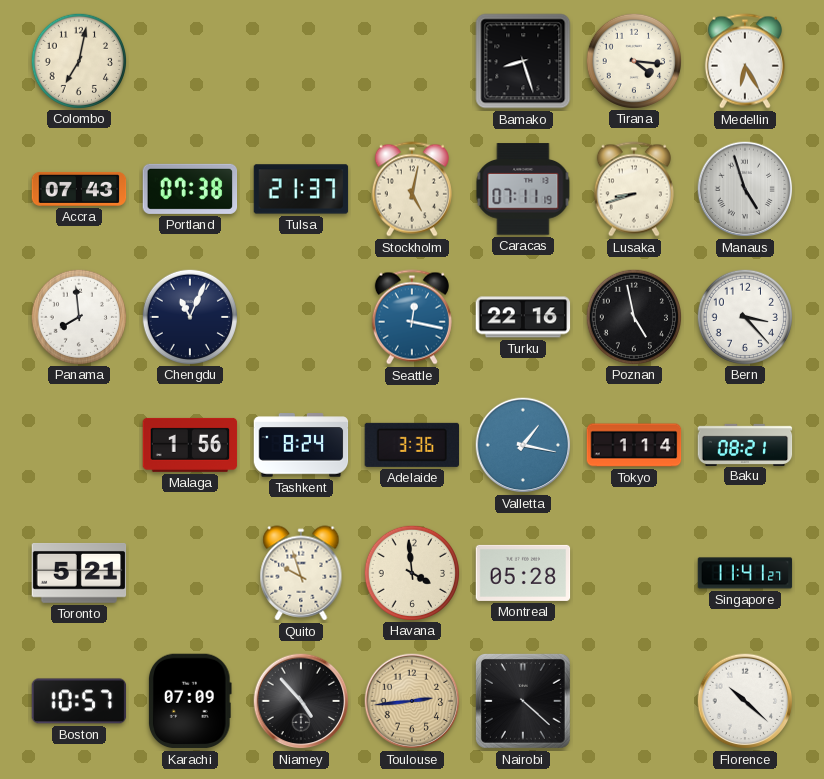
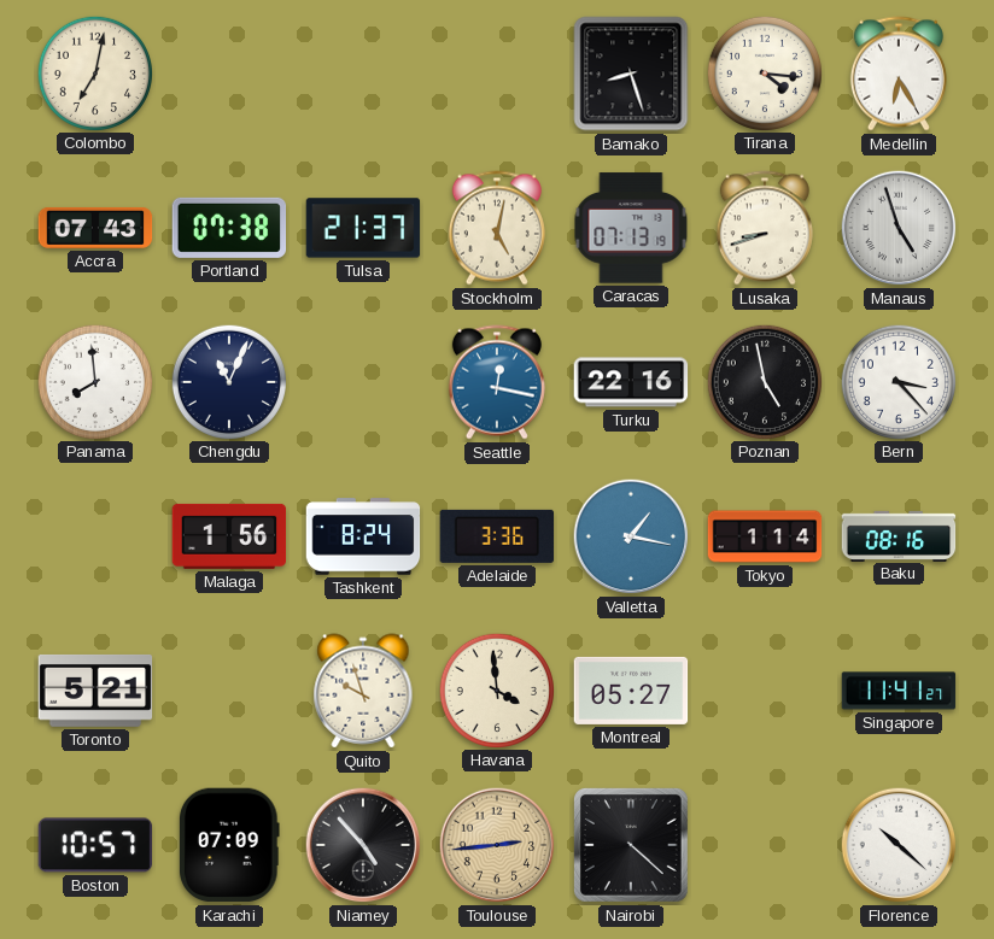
Caracas: 07:11 -> 07:13 (631, 228)
Baku: 08:21 -> 08:16 (899, 535)
Montreal: 05:28 -> 05:27 (631, 691)
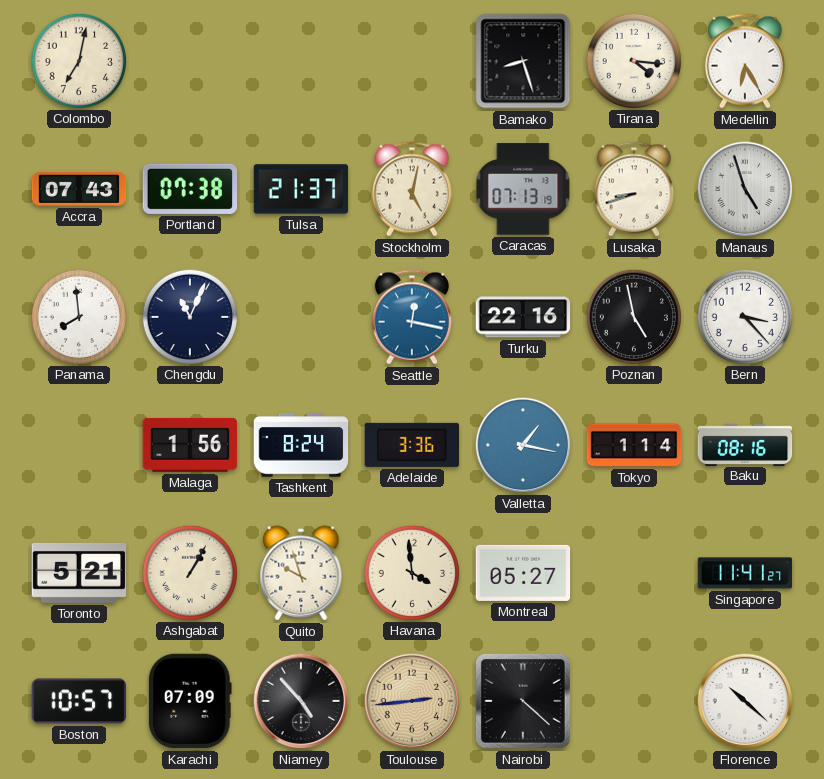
Ashgabat: none -> 1:05 (189, 572)
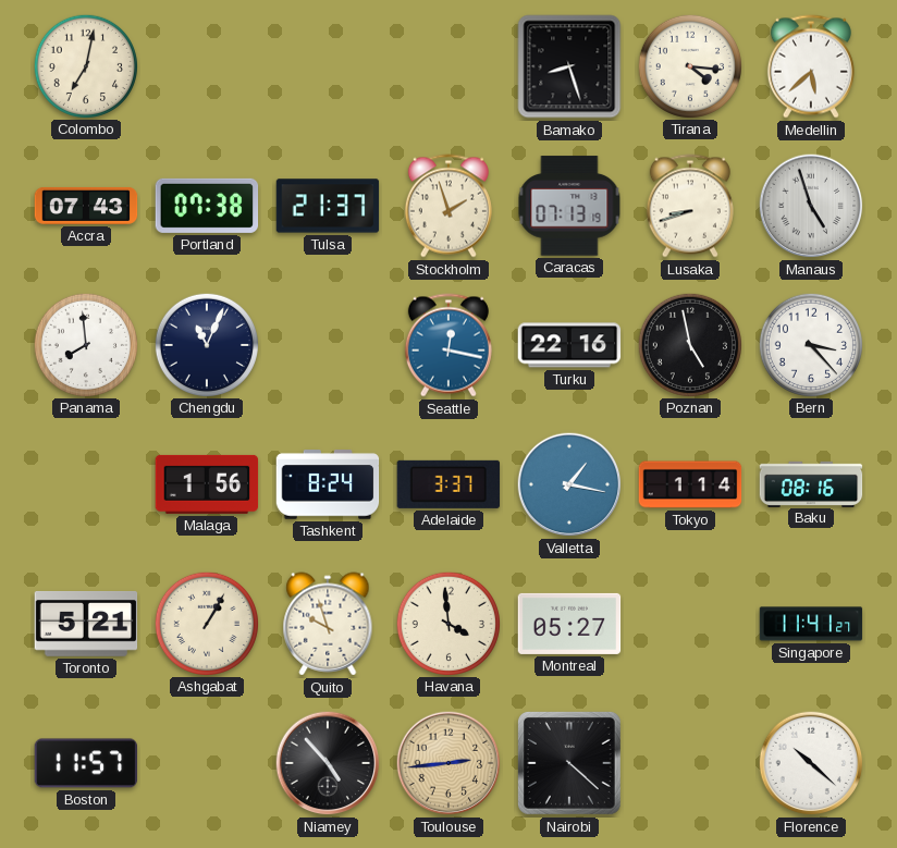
Medellin: 6:25 -> 5:38 (811, 66)
Stockholm: 5:02 -> 1:57 (448, 206)
Adelaide: 3:36 -> 3:37 (448, 484)
Boston: 10:57 -> 11:57 (86, 763)
Karachi: 07:09 -> none (190, 701)
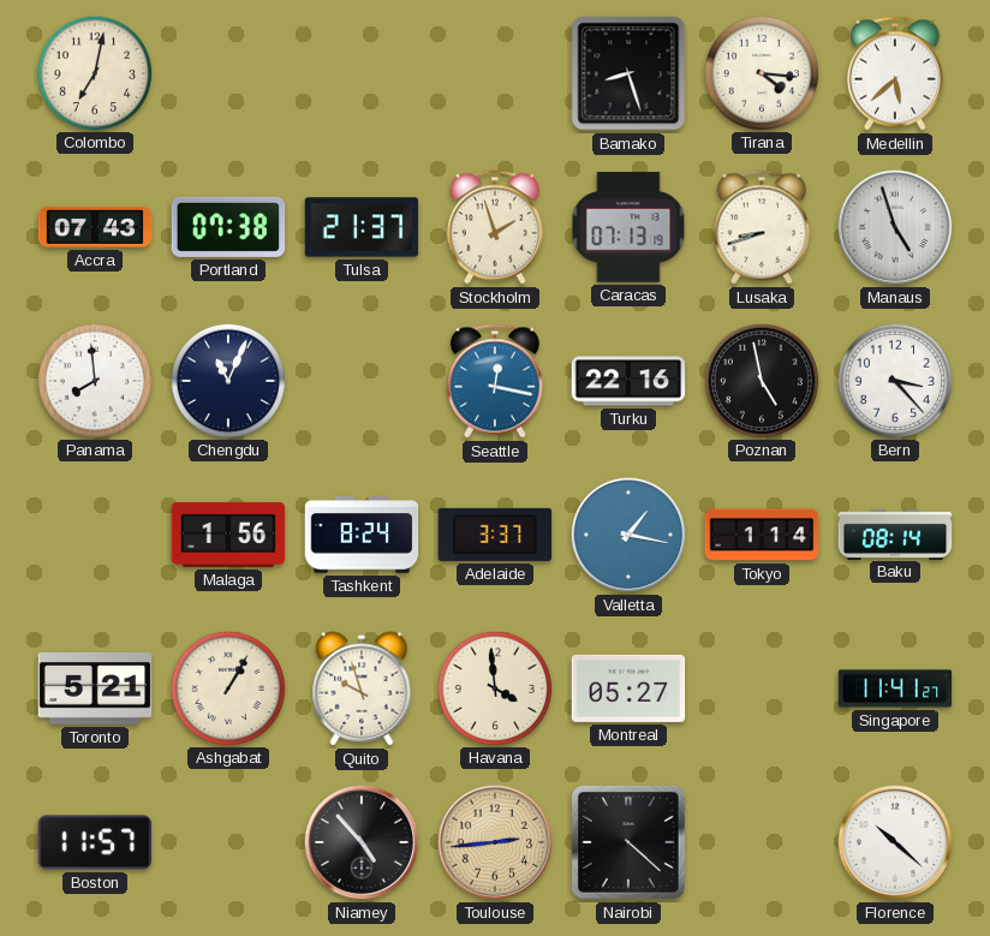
Baku: 08:16 -> 08:14 (895, 533)
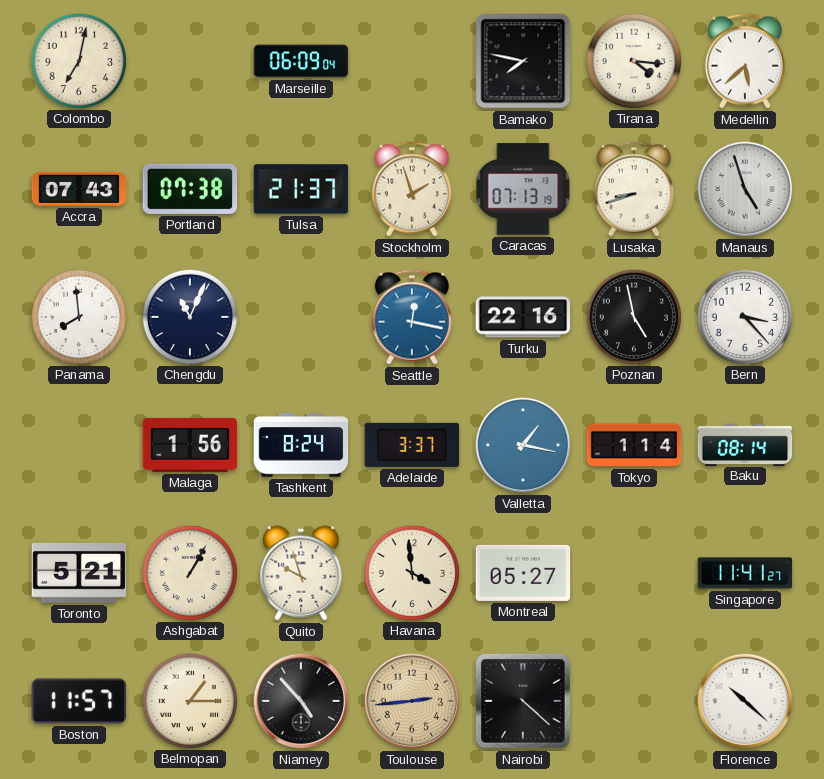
Marseille: none -> 06:09 (301, 61)
Bamako: 8:27 -> 7:47 (523, 61)
Belmopan: none -> 1:15 (189, 700)
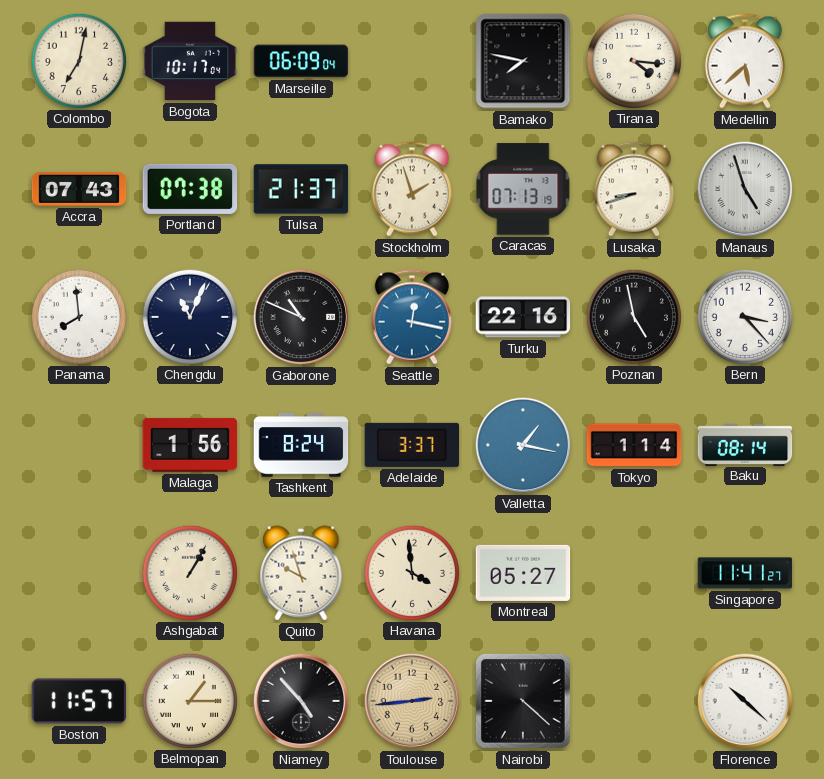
Bogota: none -> 10:17 (190, 61)
Gaborone: none -> 10:49 (301, 317)
Toronto: 5:21 -> none (79, 573)
